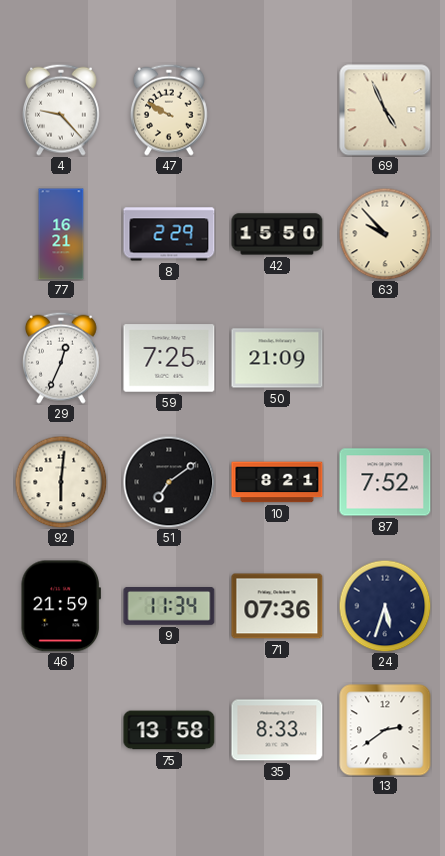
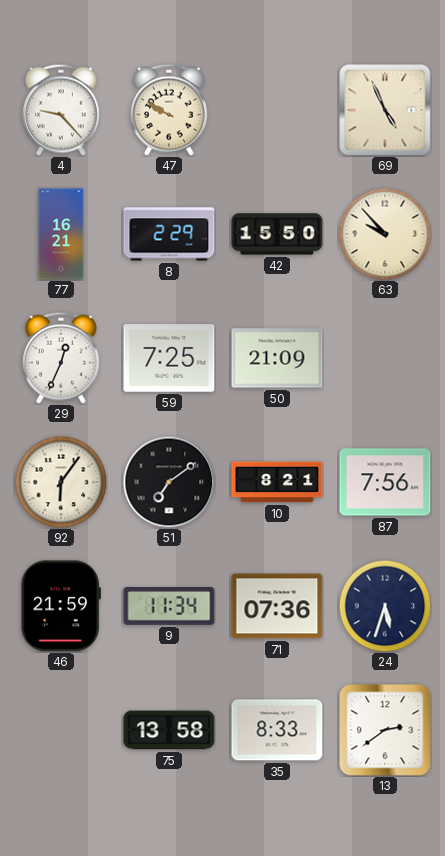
92: 6:01 -> 6:06 (61, 482)
87: 7:52 -> 7:56 (385, 482)
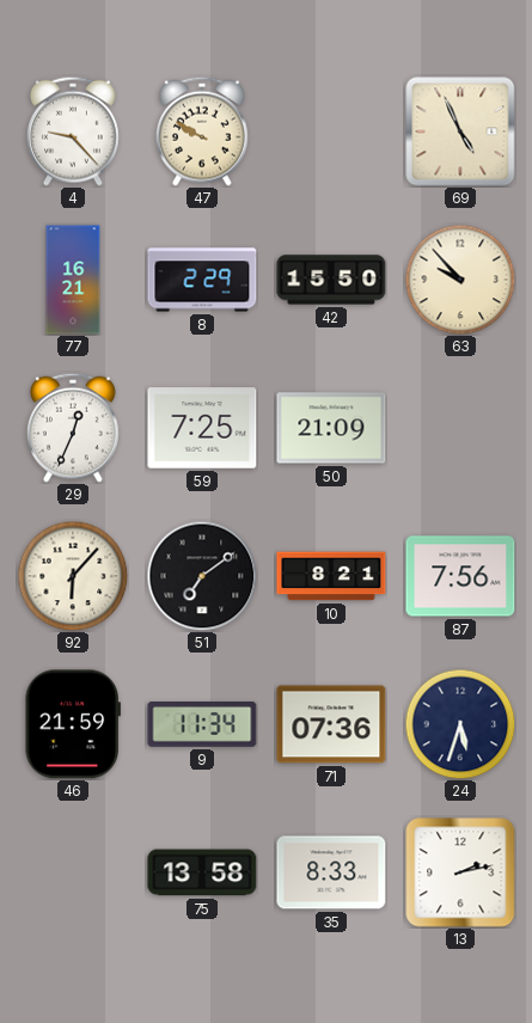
92: 6:06 -> 6:07 (73, 576)
13: 2:39 -> 2:13 (460, 872)
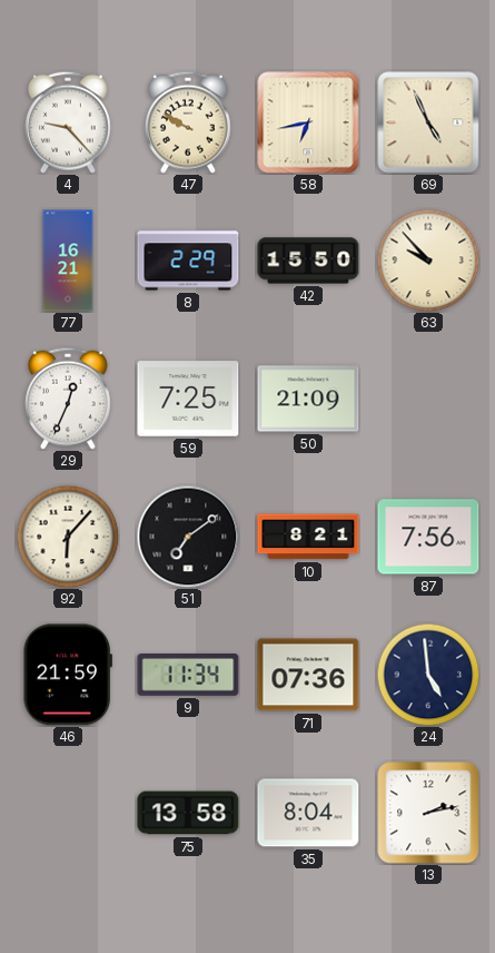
58: none -> 6:43 (308, 122)
24: 5:33 -> 4:59 (428, 675)
35: 8:33 -> 8:04 (308, 813)
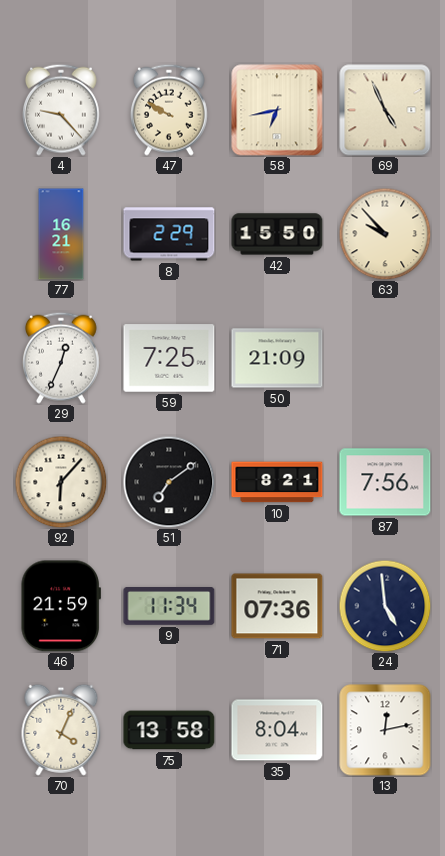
70: none -> 4:04 (61, 730)
13: 2:13 -> 12:13 (385, 730)
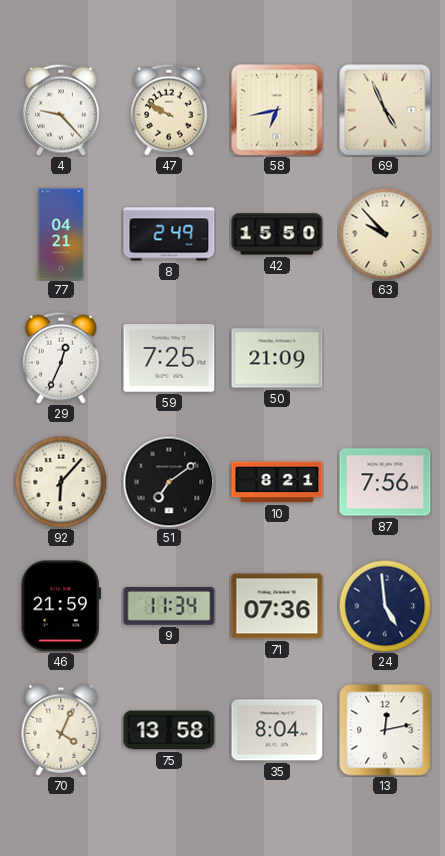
77: 16:21 -> 04:21 (61, 234)
8: 2:29 -> 2:49 (169, 234)
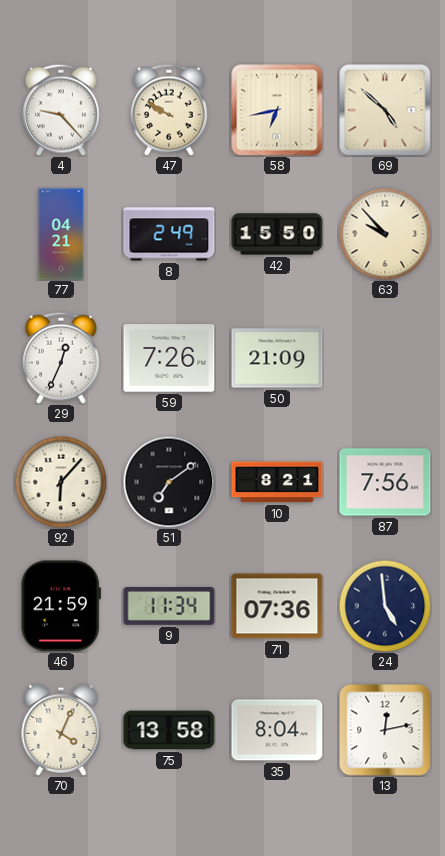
69: 4:56 -> 4:52 (385, 110)
59: 7:25 -> 7:26 (169, 358)
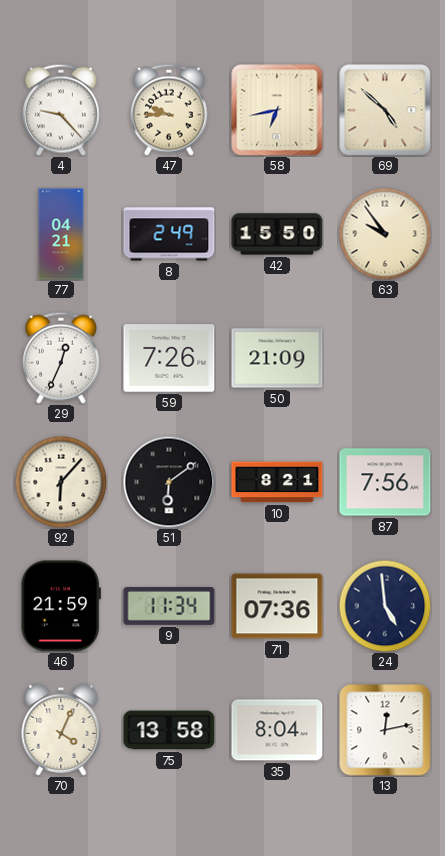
47: 9:50 -> 9:45 (169, 110)
63: 9:53 -> 9:54 (385, 234)
51: 7:09 -> 6:09 (169, 482)
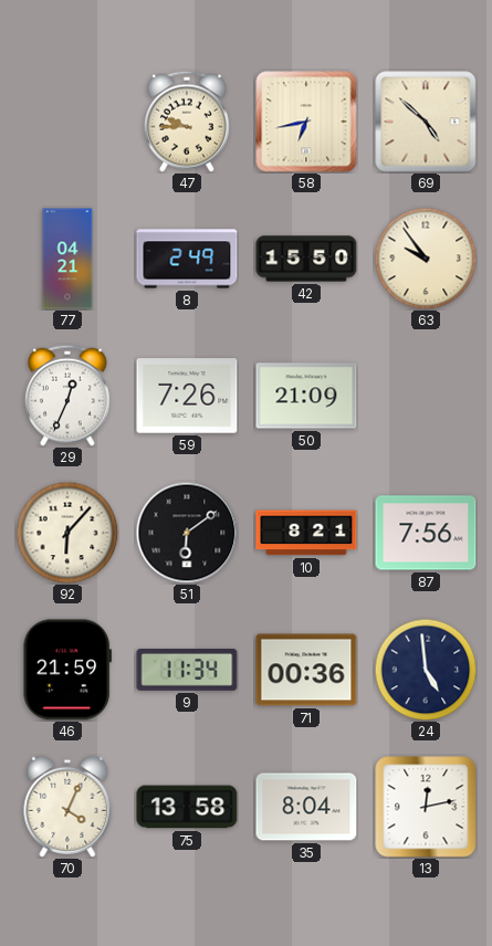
4: 9:23 -> none (61, 110)
71: 07:36 -> 00:36 (306, 670)
